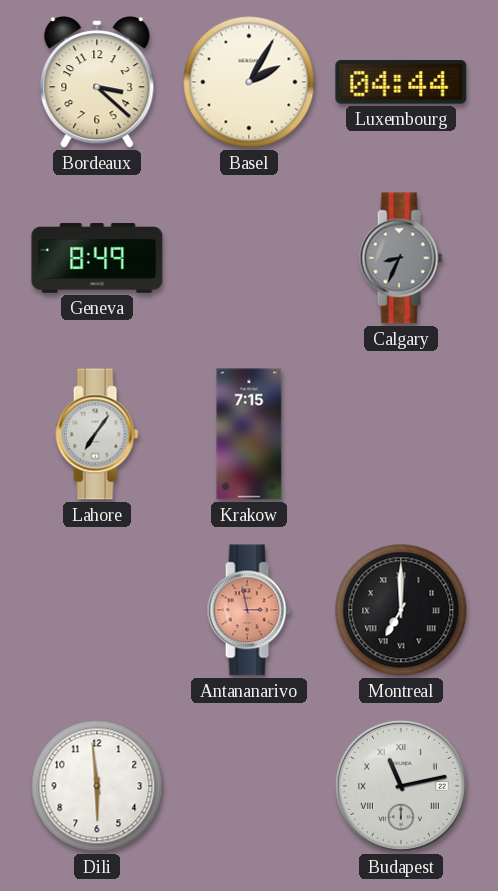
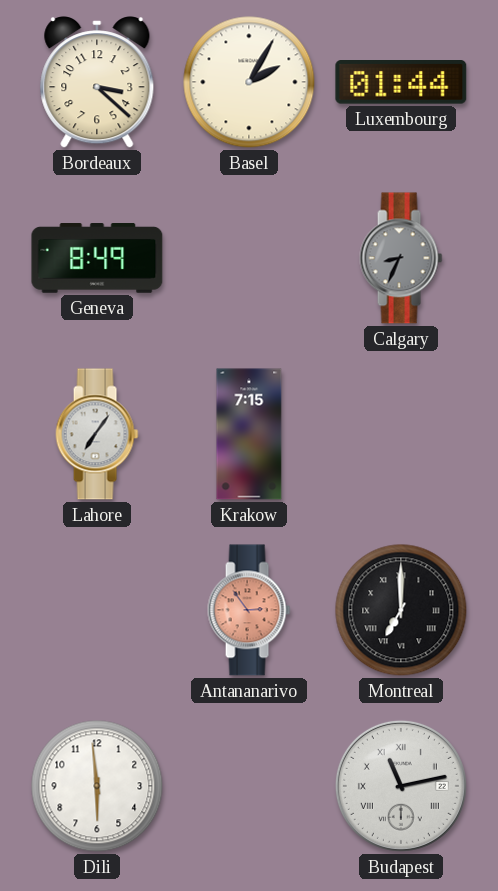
Luxembourg: 04:44 -> 01:44 (401, 82)
Antananarivo: 2:58 -> 2:54 (249, 610)
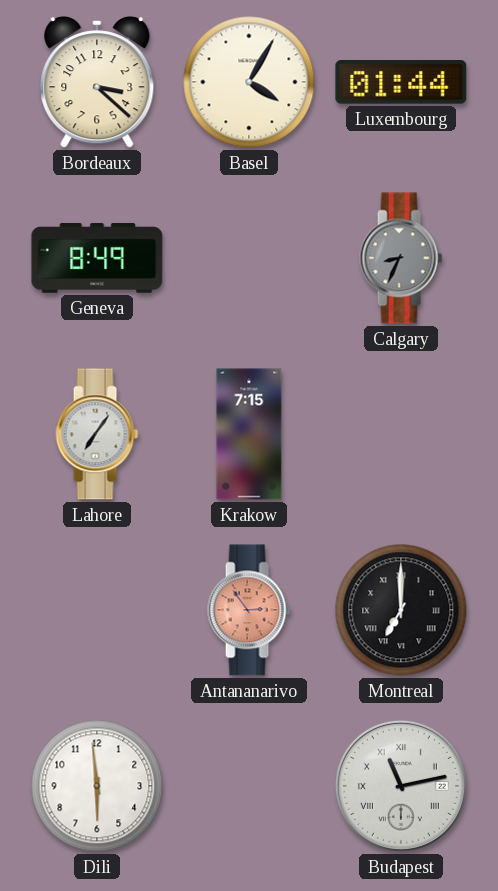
Basel: 2:05 -> 4:05 (249, 82)
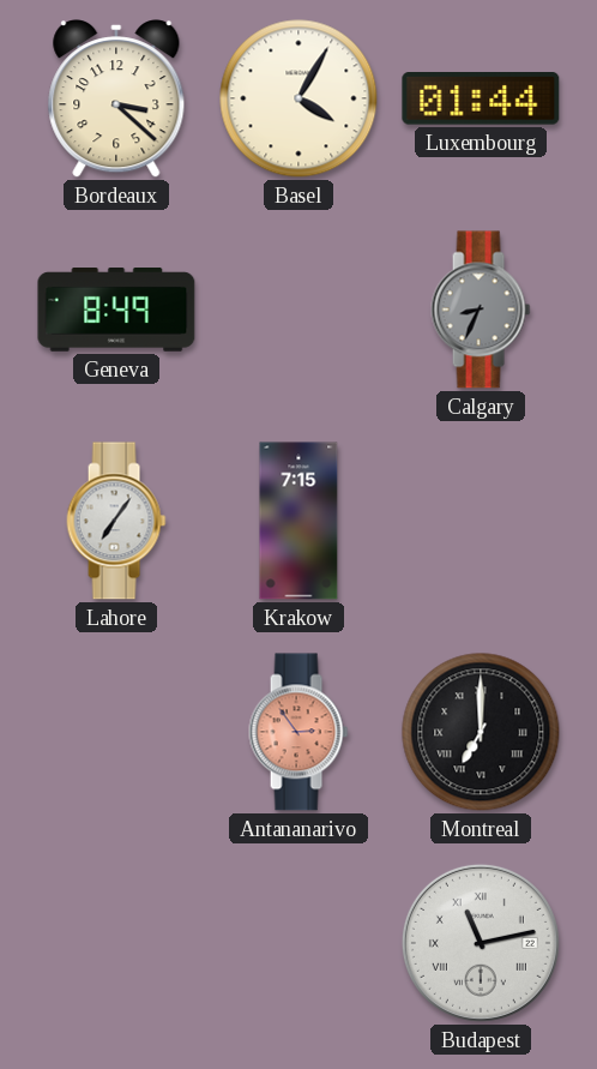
Dili: 5:59 -> none (97, 786)
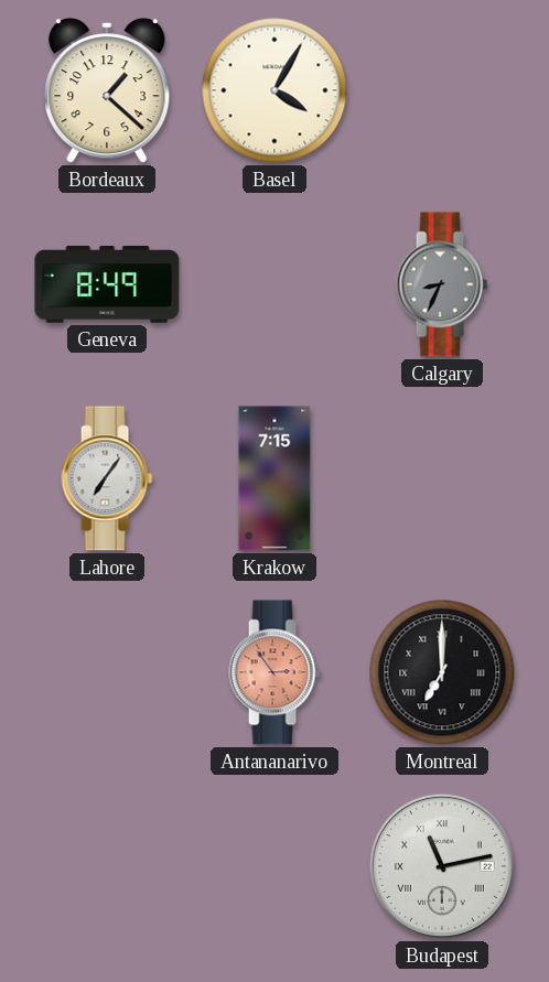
Bordeaux: 3:22 -> 1:22 (107, 90)
Luxembourg: 01:44 -> none (481, 98)
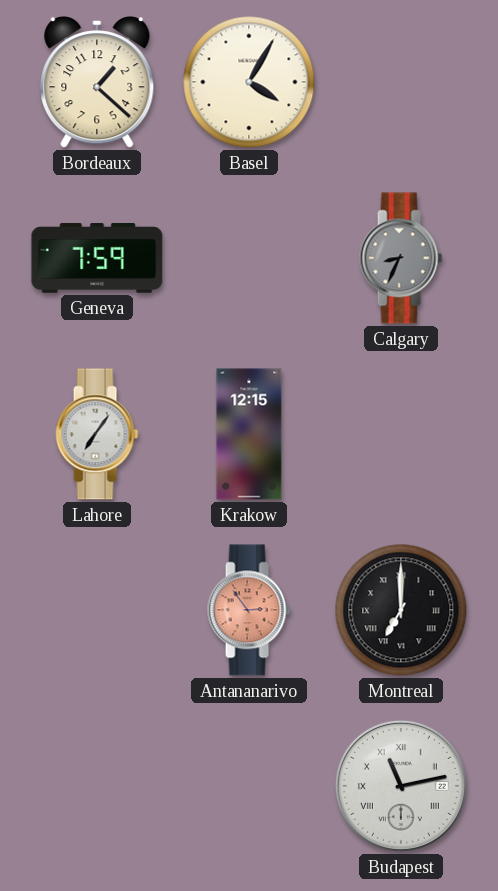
Geneva: 8:49 -> 7:59 (97, 259)
Krakow: 7:15 -> 12:15 (249, 434)
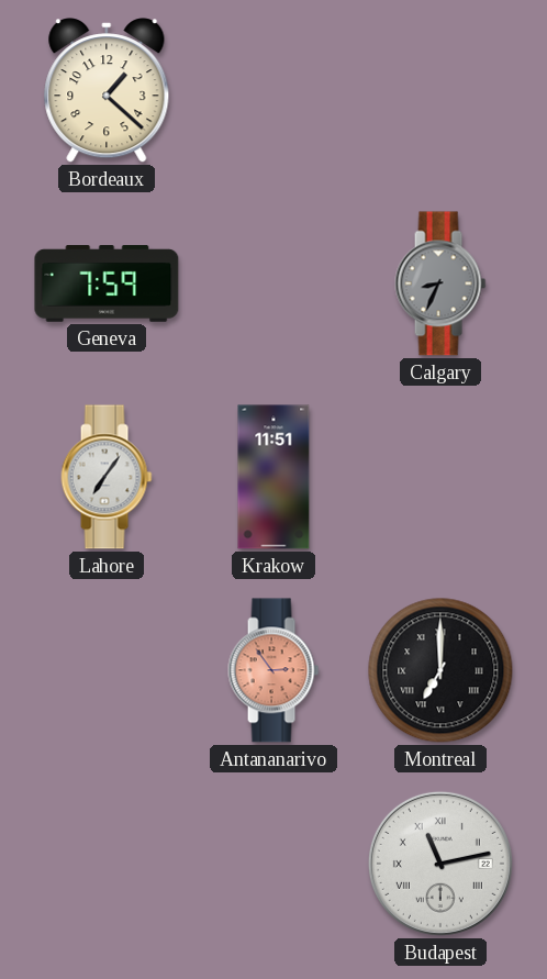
Basel: 4:05 -> none (249, 82)
Krakow: 12:15 -> 11:51 (273, 477)
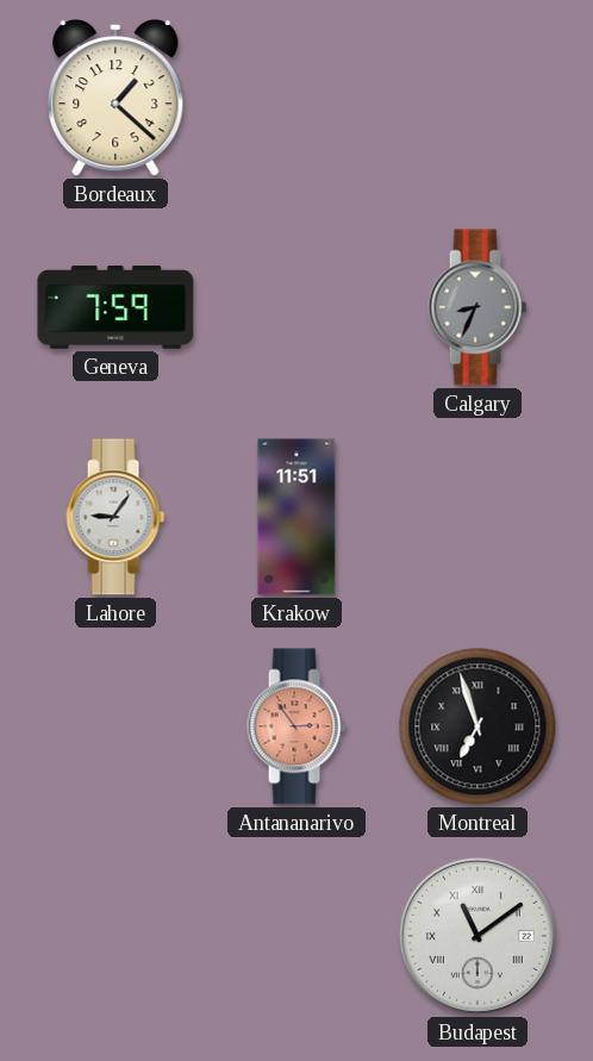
Lahore: 7:06 -> 9:06 (116, 517)
Montreal: 7:00 -> 6:57 (477, 726)
Budapest: 11:13 -> 11:09 (477, 936)
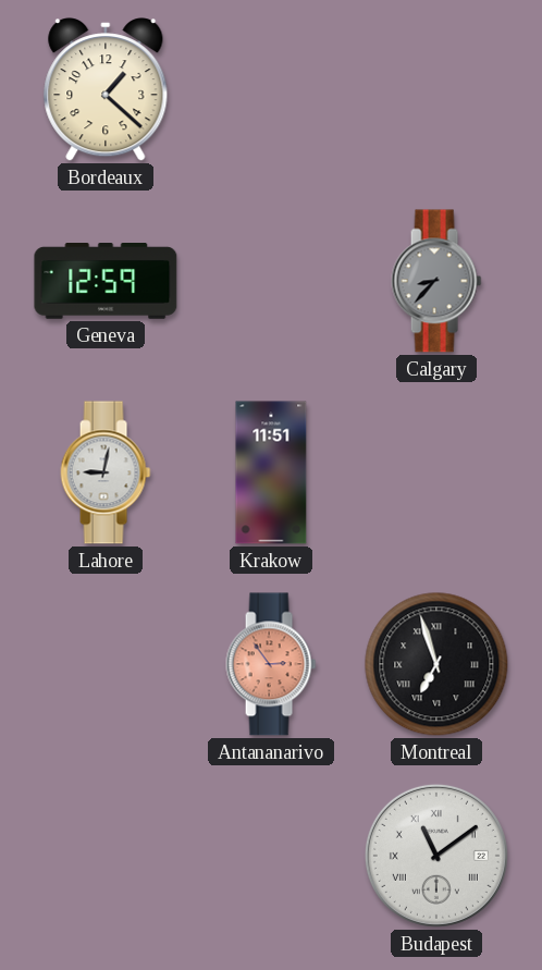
Geneva: 7:59 -> 12:59 (106, 282)
Calgary: 8:34 -> 8:37 (436, 281)
Lahore: 9:06 -> 9:02 (106, 472)
